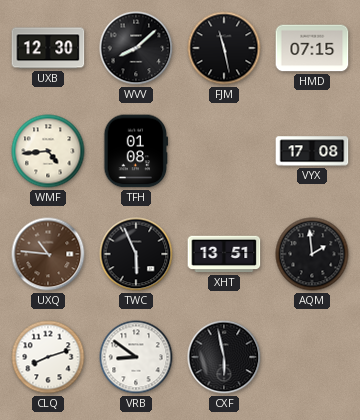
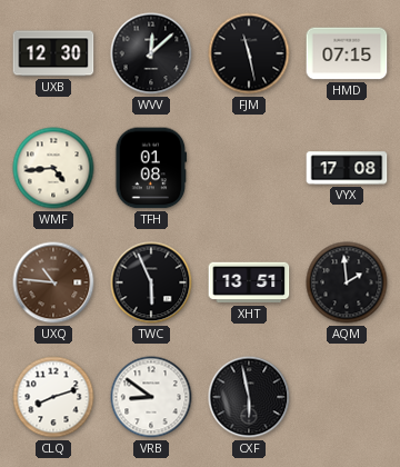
WVV: 8:08 -> 12:08 (151, 53)
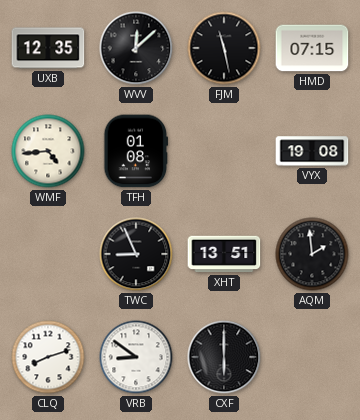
UXB: 12:30 -> 12:35 (48, 48)
VYX: 17:08 -> 19:08 (312, 151)
UXQ: 10:46 -> none (53, 282)
TWC: 5:56 -> 8:56 (136, 254)
CXF: 5:58 -> 6:00 (224, 357)
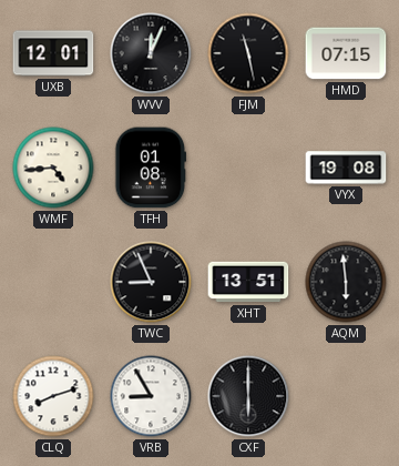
UXB: 12:35 -> 12:01 (53, 53)
WVV: 12:08 -> 12:04 (151, 53)
AQM: 1:59 -> 5:59 (346, 282)
VRB: 8:51 -> 8:55 (151, 396)
